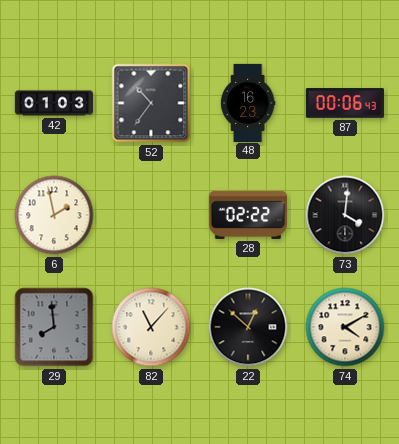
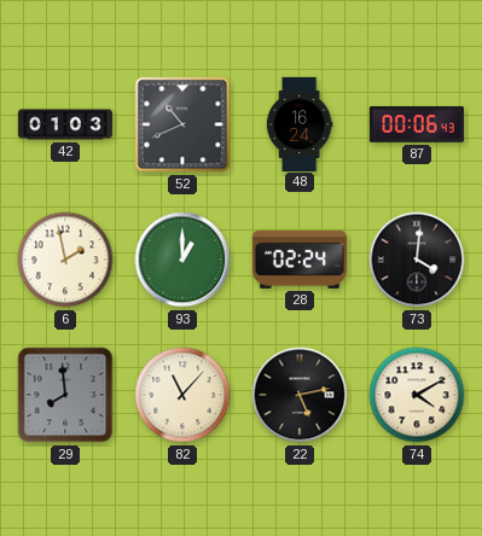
52: 10:36 -> 10:41 (182, 124)
48: 16:23 -> 16:24 (300, 123)
93: none -> 1:00 (182, 260)
28: 02:22 -> 02:24 (300, 260)
22: 12:52 -> 5:13 (300, 395)
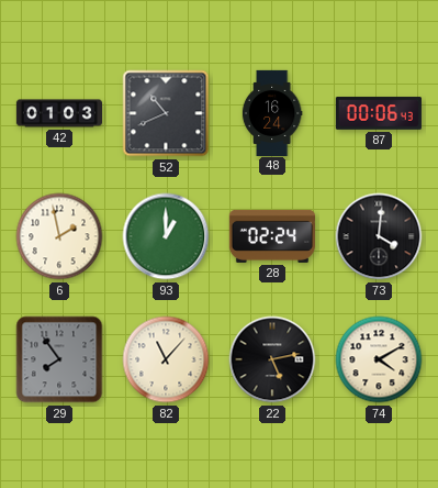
29: 7:59 -> 7:54 (59, 359)
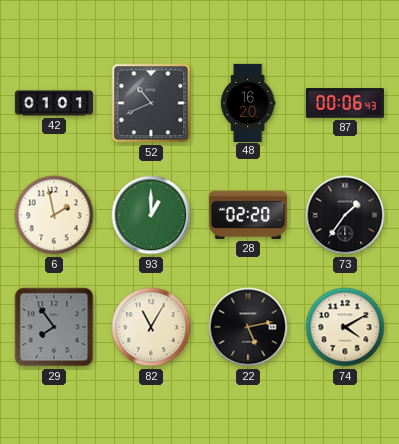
42: 01:03 -> 01:01 (53, 103)
48: 16:24 -> 16:20 (248, 102)
28: 02:24 -> 02:20 (248, 215)
73: 4:01 -> 1:36 (345, 215)
82: 11:07 -> 11:05 (151, 327)
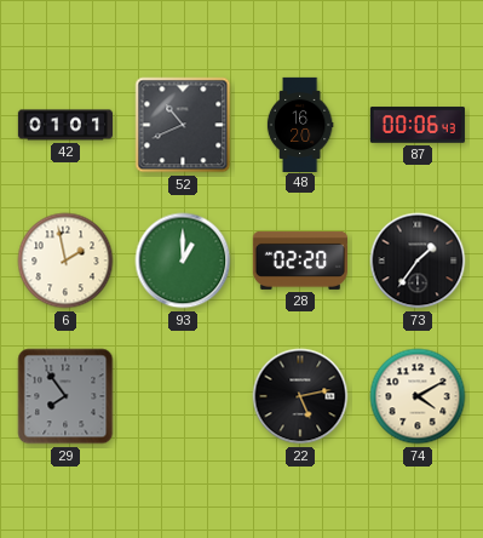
82: 11:05 -> none (151, 327)
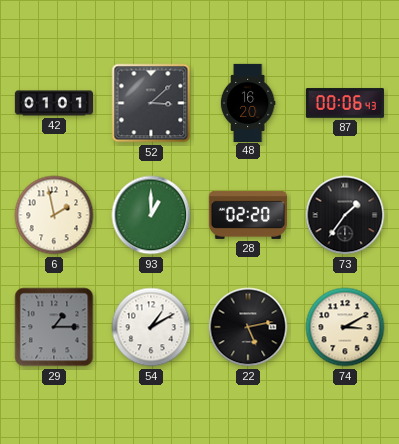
52: 10:41 -> 3:08 (151, 103)
29: 7:54 -> 1:15 (54, 327)
54: none -> 1:10 (151, 327)
74: 4:10 -> 3:10 (345, 327)
